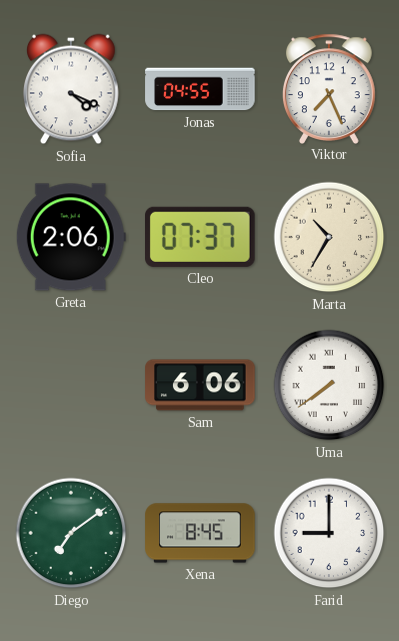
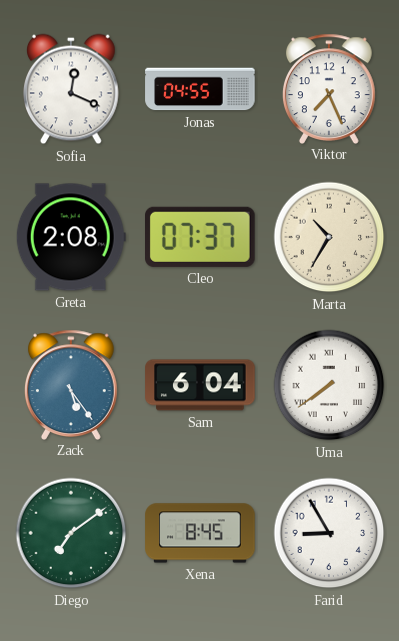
Sofia: 4:19 -> 12:19 (72, 89)
Greta: 2:06 -> 2:08 (71, 237)
Zack: none -> 5:24 (71, 384)
Sam: 6:06 -> 6:04 (200, 385)
Farid: 9:00 -> 8:55 (329, 533)
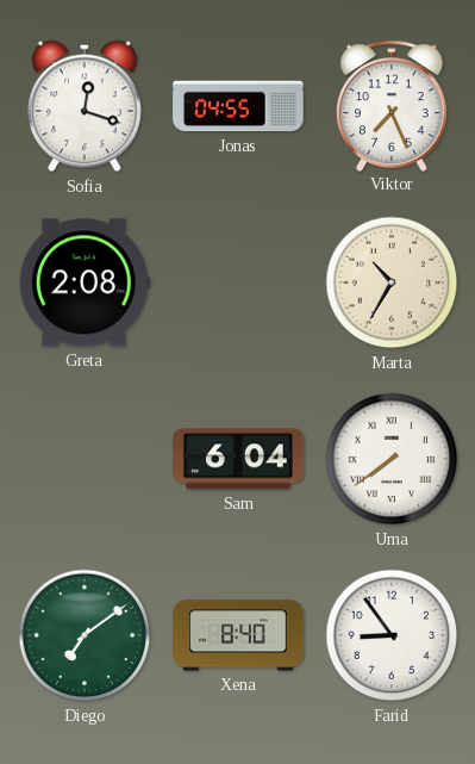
Sofia: 12:19 -> 12:18 (86, 106)
Cleo: 07:37 -> none (201, 237)
Zack: 5:24 -> none (71, 384)
Xena: 8:45 -> 8:40 (238, 635)
Farid: 8:55 -> 8:54 (392, 635)
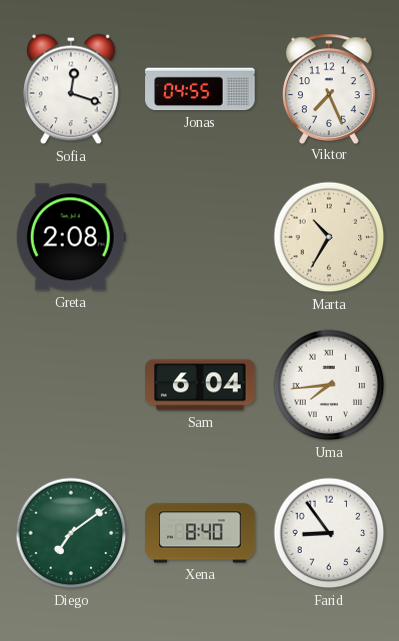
Uma: 7:39 -> 7:44 (329, 385)
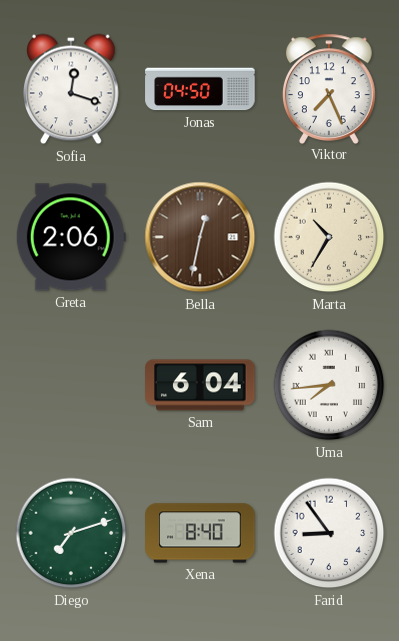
Jonas: 04:55 -> 04:50 (200, 89)
Greta: 2:08 -> 2:06 (71, 237)
Bella: none -> 12:32 (200, 237)
Diego: 7:09 -> 7:12 (71, 533)
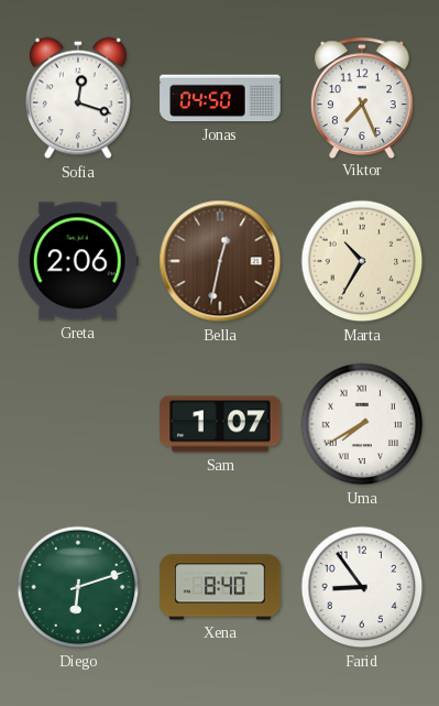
Sam: 6:04 -> 1:07 (220, 424)
Uma: 7:44 -> 7:40 (362, 424)
Diego: 7:12 -> 6:12 (78, 587)
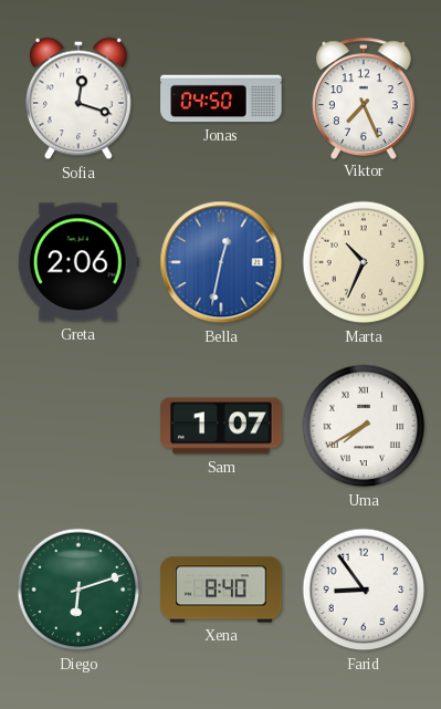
Bella dial: brown -> blue (221, 262)
Marta: 10:35 -> 10:34 (364, 262)
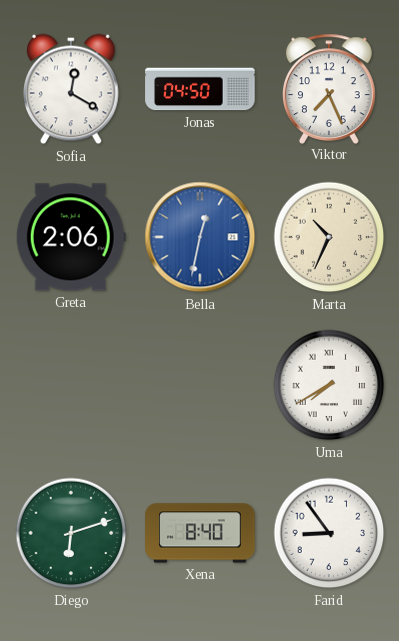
Sofia: 12:18 -> 12:20 (72, 89)
Sam: 1:07 -> none (221, 426)
